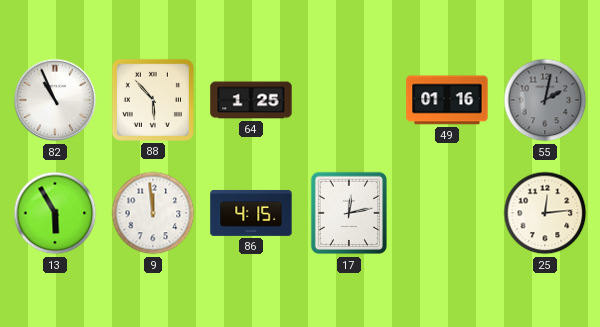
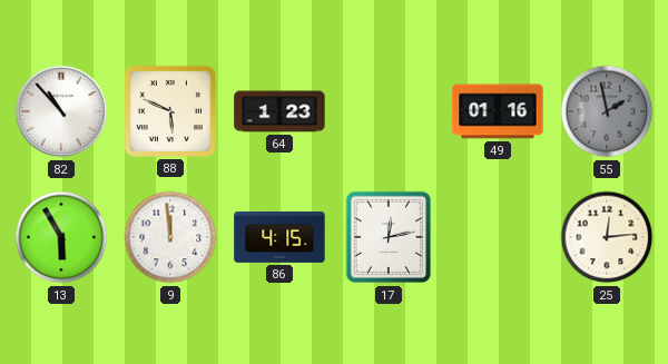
82: 10:56 -> 10:53 (61, 111)
88: 5:53 -> 5:49 (170, 111)
64: 1:25 -> 1:23 (279, 111)
55: 2:02 -> 1:58 (607, 111)
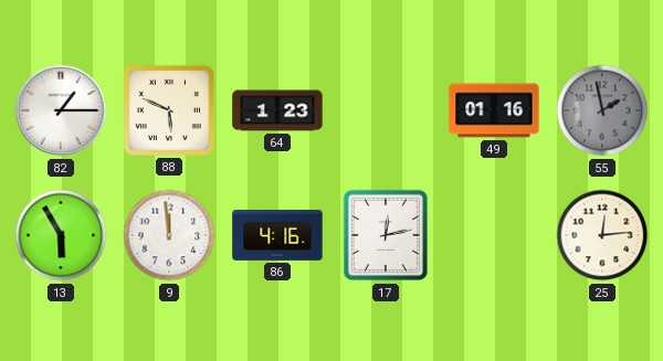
82: 10:53 -> 1:15 (61, 110)
86: 4:15 -> 4:16 (277, 235)
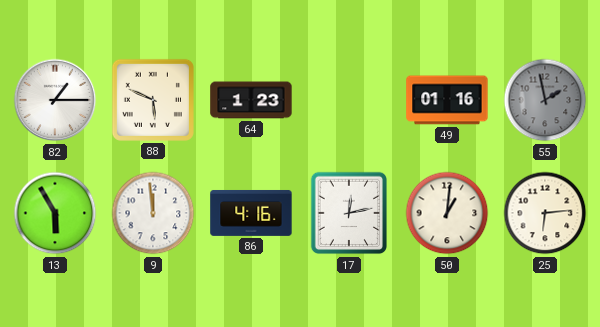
50: none -> 1:01 (447, 213)
25: 12:14 -> 6:14 (545, 213)
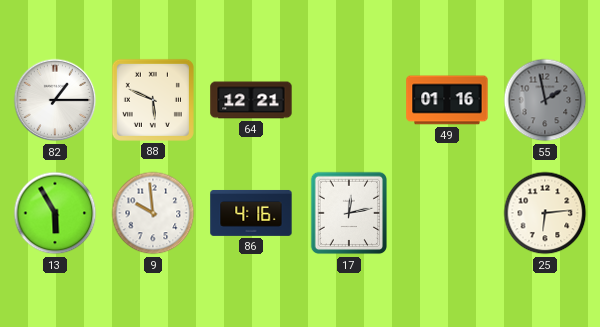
64: 1:23 -> 12:21 (251, 100)
9: 11:59 -> 9:59 (153, 213)
50: 1:01 -> none (447, 213)
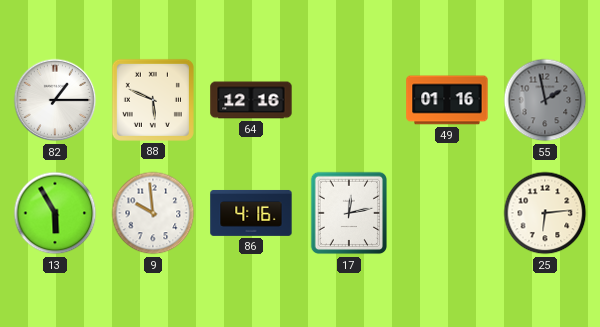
64: 12:21 -> 12:16 (251, 100)
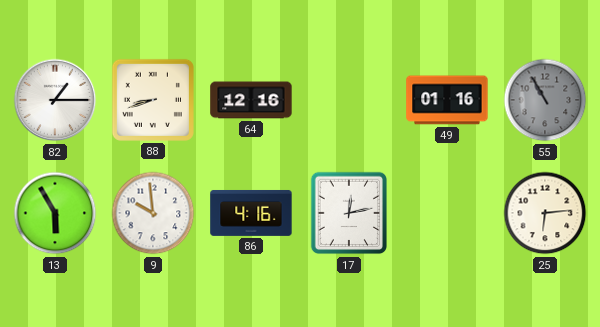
88: 5:49 -> 8:42 (153, 100)
55: 1:58 -> 10:55 (545, 100)
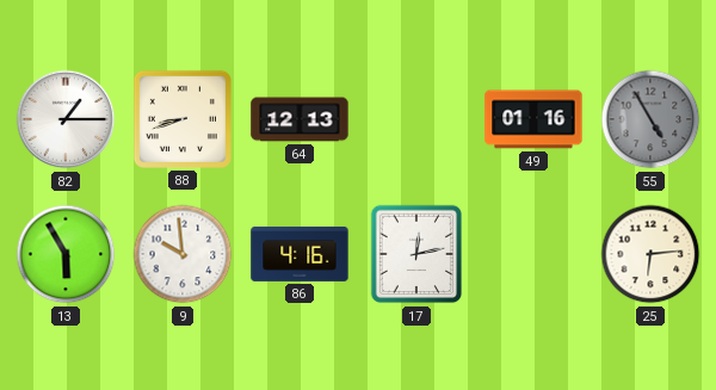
64: 12:16 -> 12:13 (300, 119)
55: 10:55 -> 4:55 (650, 119)
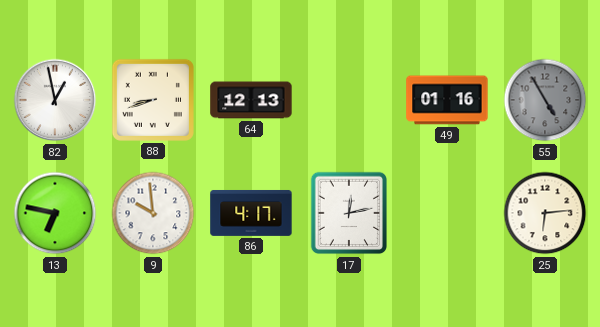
82: 1:15 -> 12:58 (55, 100)
13: 5:55 -> 6:47 (55, 213)
86: 4:16 -> 4:17 (251, 213)
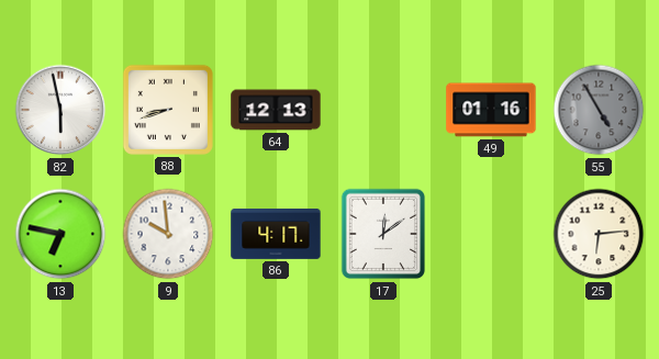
82: 12:58 -> 5:58 (60, 110)
17: 12:13 -> 12:09 (382, 234)
